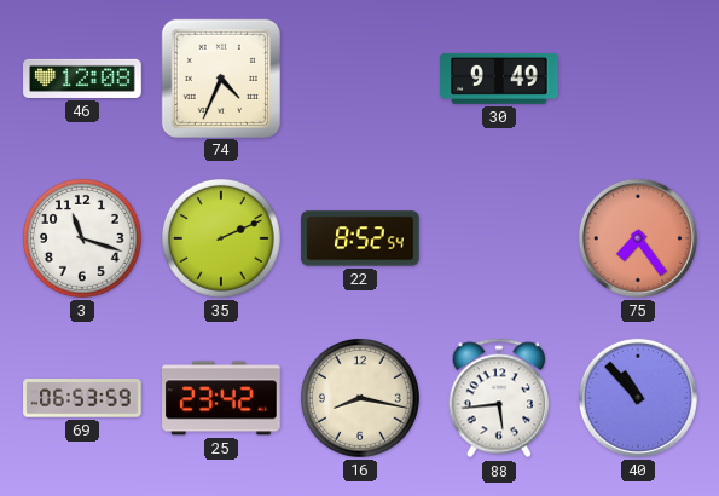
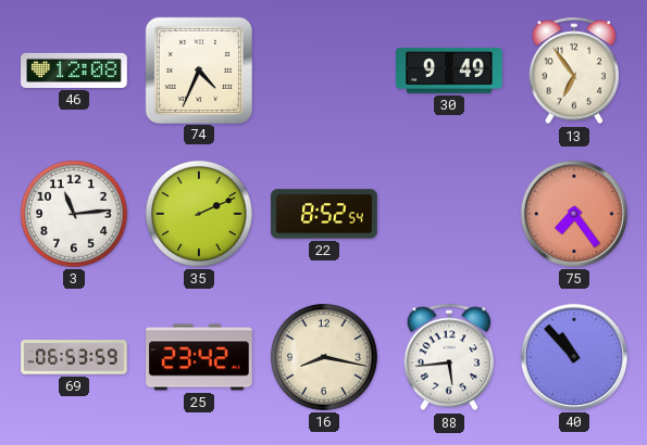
13: none -> 6:54 (574, 71)
3: 11:18 -> 11:14 (75, 215)
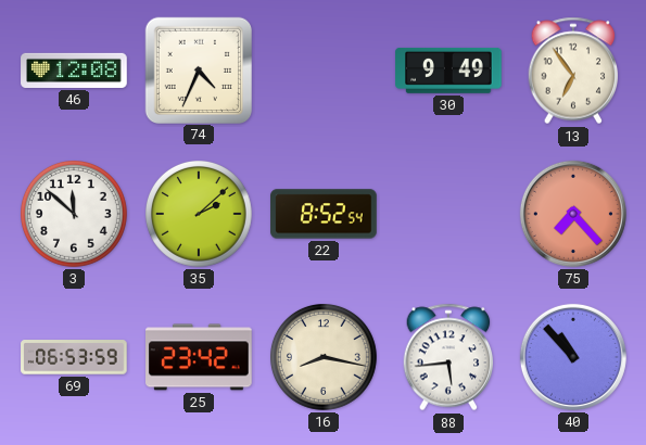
3: 11:14 -> 11:52 (75, 215)
35: 2:11 -> 2:08 (200, 215)
75: 7:24 -> 7:23 (573, 214)
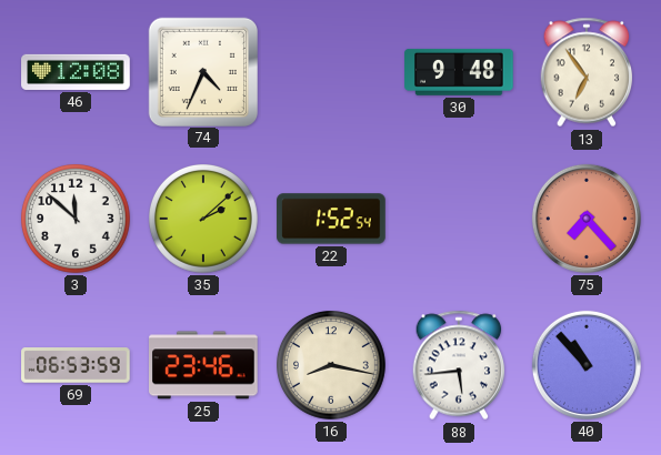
30: 9:49 -> 9:48 (459, 72)
22: 8:52 -> 1:52 (331, 219)
25: 23:42 -> 23:46 (204, 365)
